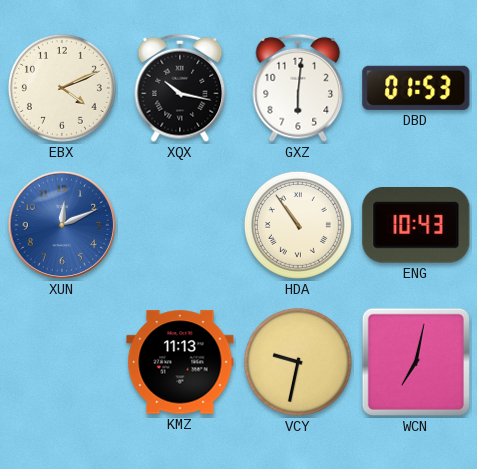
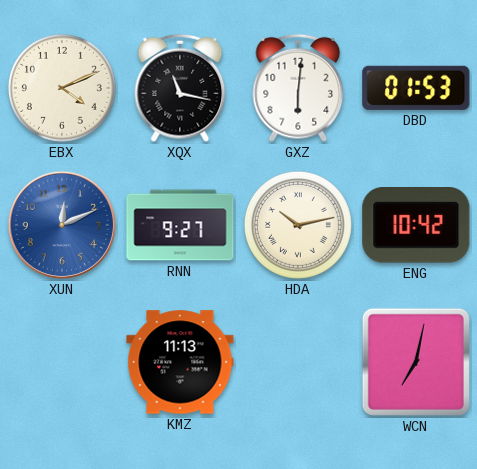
XQX: 10:17 -> 11:17 (180, 88)
RNN: none -> 9:27 (180, 225)
HDA: 10:54 -> 10:13 (298, 225)
ENG: 10:43 -> 10:42 (416, 226)
VCY: 9:32 -> none (298, 362)
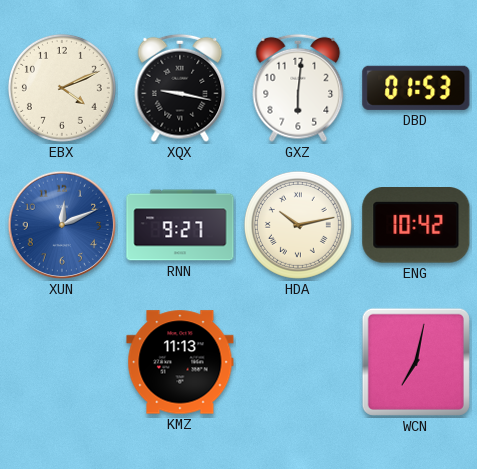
XQX: 11:17 -> 9:17 (180, 88)
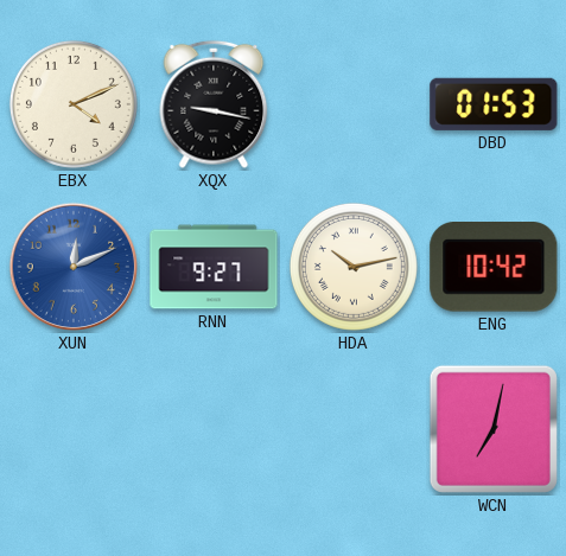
GXZ: 6:01 -> none (298, 88)
KMZ: 11:13 -> none (180, 362)
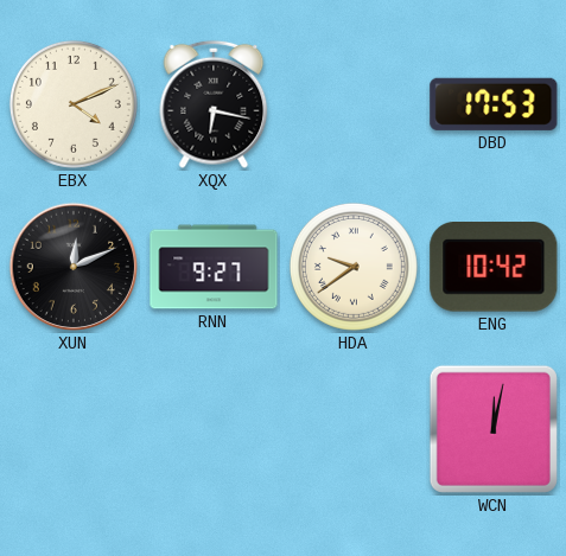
XQX: 9:17 -> 6:17 (214, 104)
DBD: 01:53 -> 17:53 (494, 104)
XUN dial: blue -> black (74, 267)
HDA: 10:13 -> 9:39 (354, 267)
WCN: 7:02 -> 12:02 (494, 429)
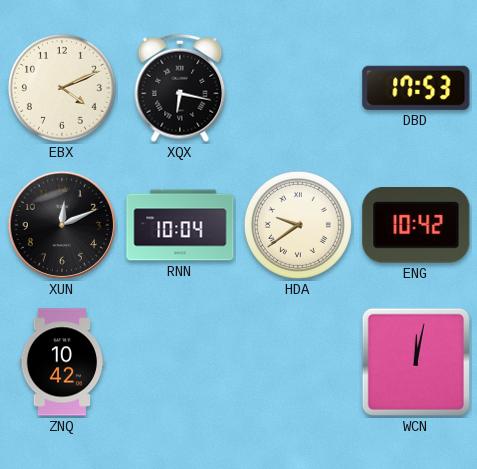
RNN: 9:27 -> 10:04 (180, 225)
ZNQ: none -> 10:42 (62, 362)
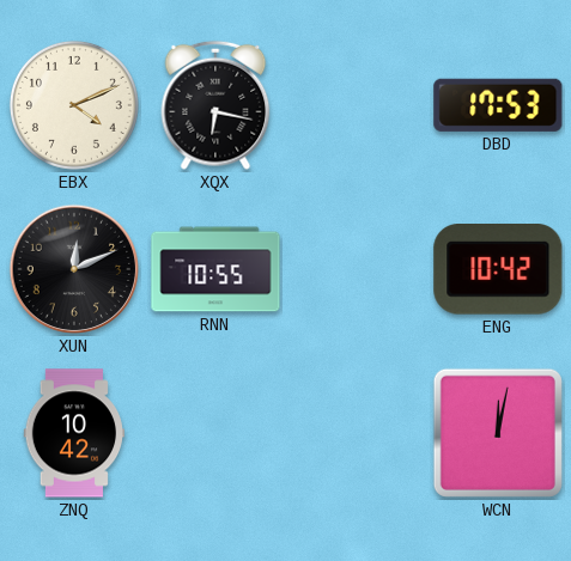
RNN: 10:04 -> 10:55 (215, 269)
HDA: 9:39 -> none (298, 225)
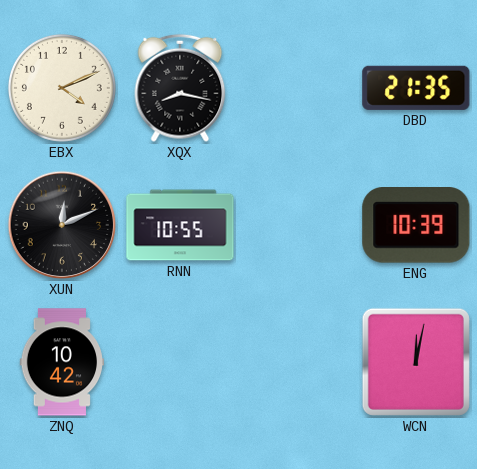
XQX: 6:17 -> 8:17 (180, 88)
DBD: 17:53 -> 21:35 (416, 88)
ENG: 10:42 -> 10:39 (416, 226)
